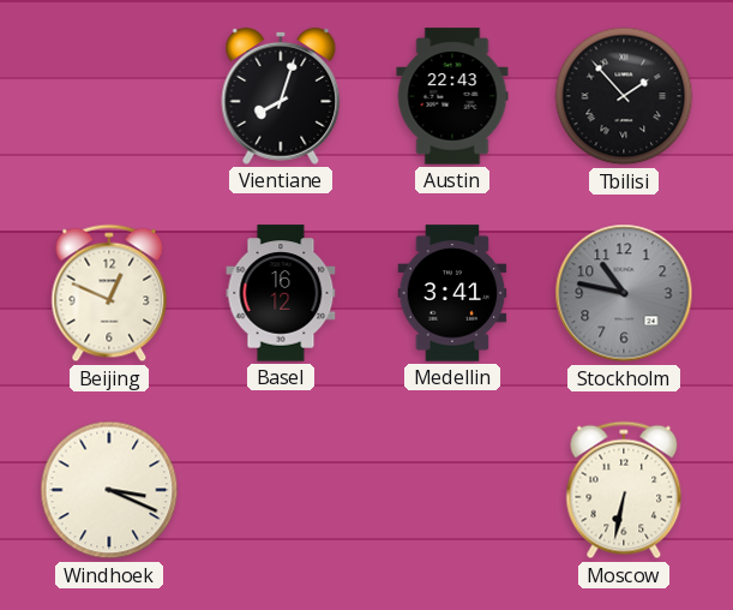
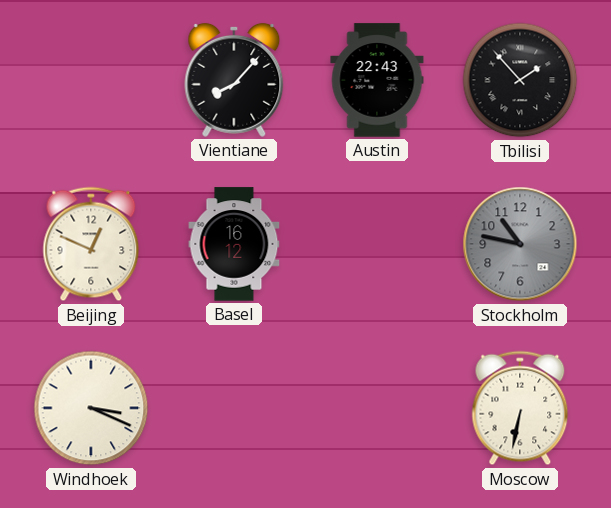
Vientiane: 8:03 -> 8:07 (234, 80)
Medellin: 3:41 -> none (452, 293)
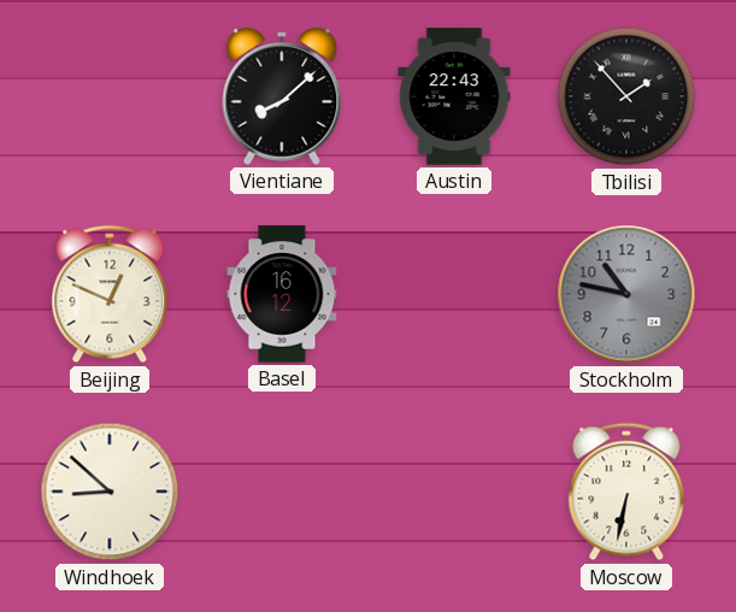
Vientiane: 8:07 -> 8:08 (282, 96)
Windhoek: 3:19 -> 8:52 (110, 492)
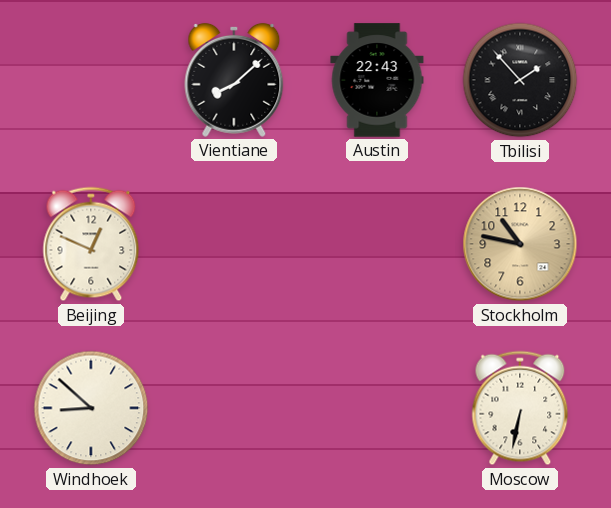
Basel: 16:12 -> none (282, 294)
Stockholm dial: grey -> champagne (520, 244)
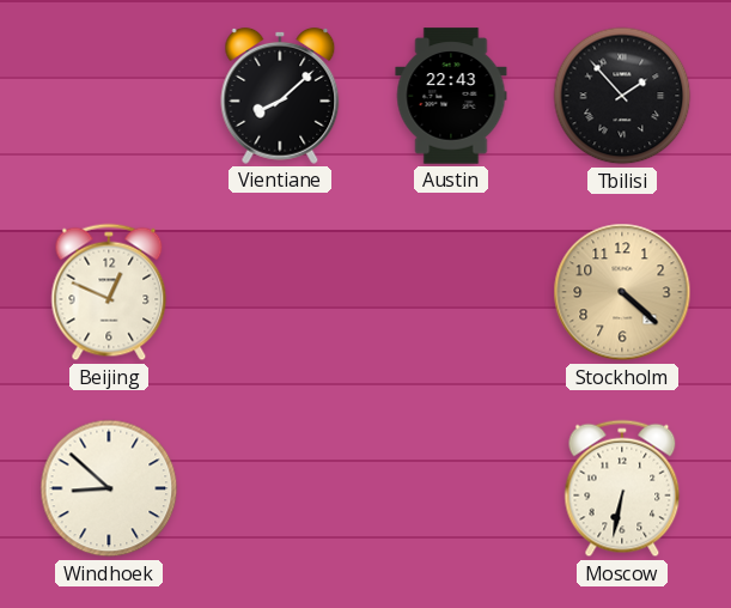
Stockholm: 10:47 -> 4:22 (622, 292)
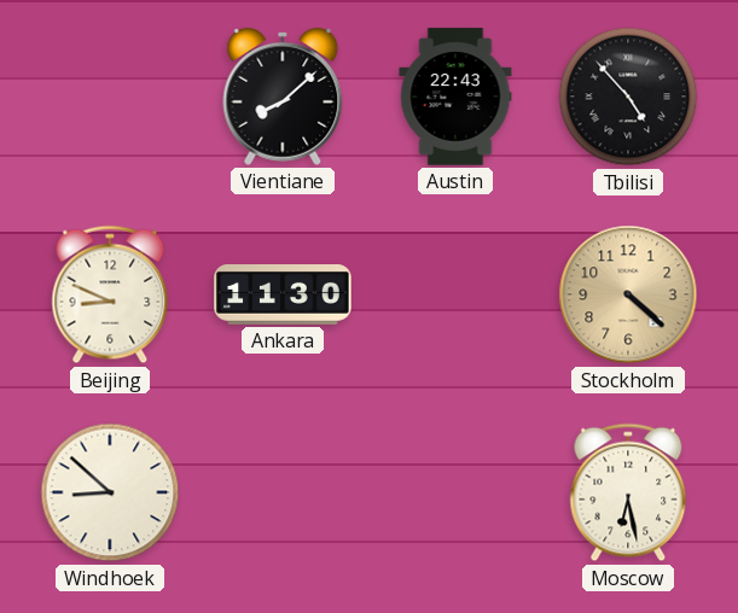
Tbilisi: 1:53 -> 4:53 (628, 97)
Beijing: 12:49 -> 8:49 (110, 294)
Ankara: none -> 11:30 (283, 296)
Moscow: 6:32 -> 6:28 (628, 492)
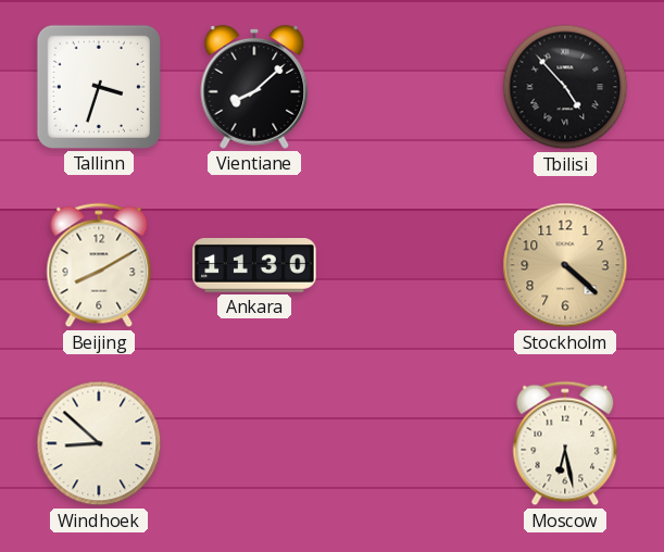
Tallinn: none -> 3:33 (99, 87)
Austin: 22:43 -> none (455, 97)
Beijing: 8:49 -> 8:10 (99, 265)
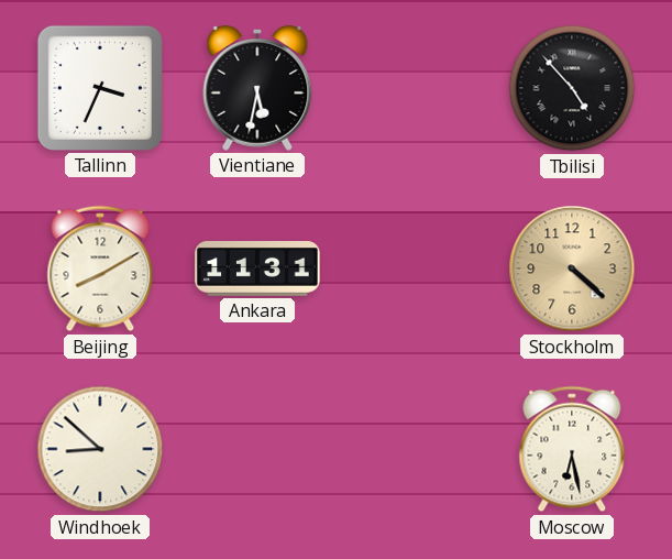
Tallinn: 3:33 -> 3:34 (100, 88)
Vientiane: 8:08 -> 5:32 (257, 88)
Ankara: 11:30 -> 11:31 (257, 270)
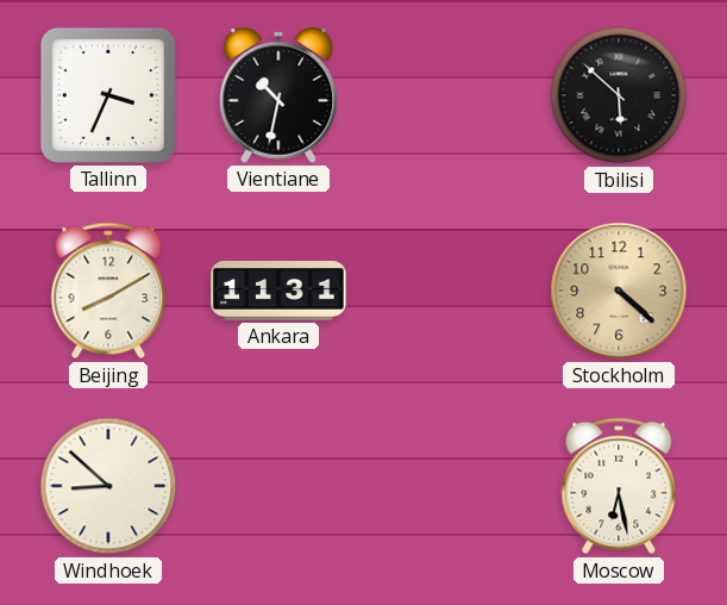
Vientiane: 5:32 -> 10:32 (278, 95)
Tbilisi: 4:53 -> 5:52 (619, 95)
